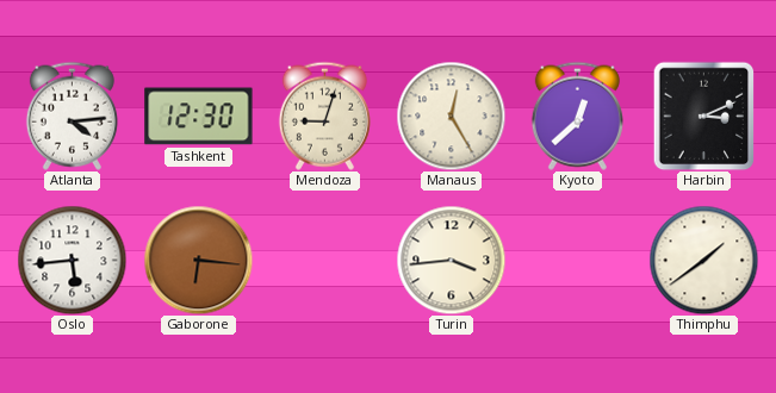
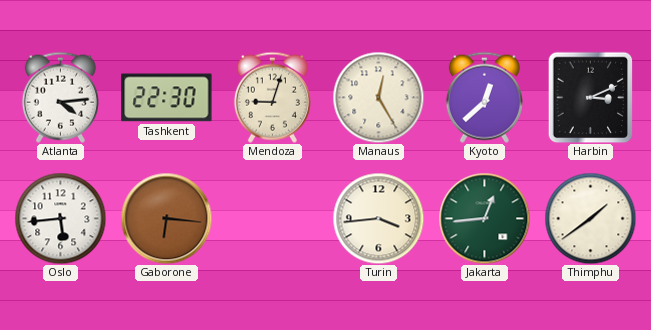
Tashkent: 12:30 -> 22:30 (167, 98)
Jakarta: none -> 12:44 (484, 218)
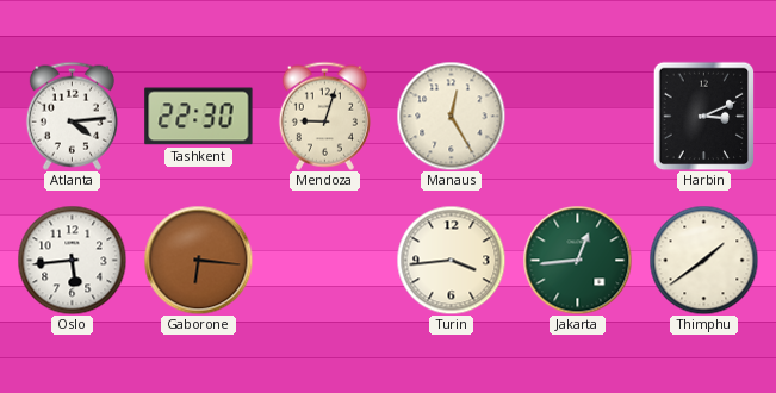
Kyoto: 12:38 -> none (484, 97)
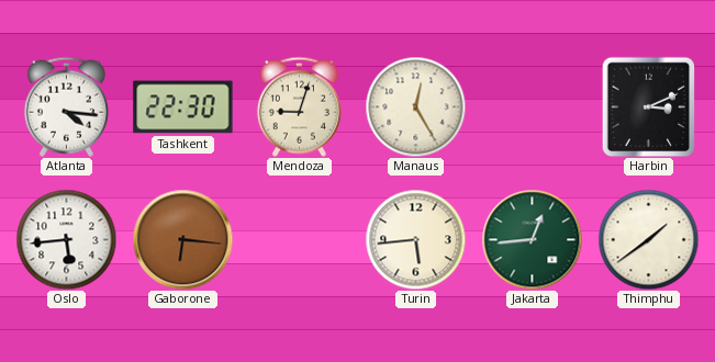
Atlanta: 4:14 -> 4:16 (66, 106)
Turin: 3:44 -> 5:44 (415, 239)
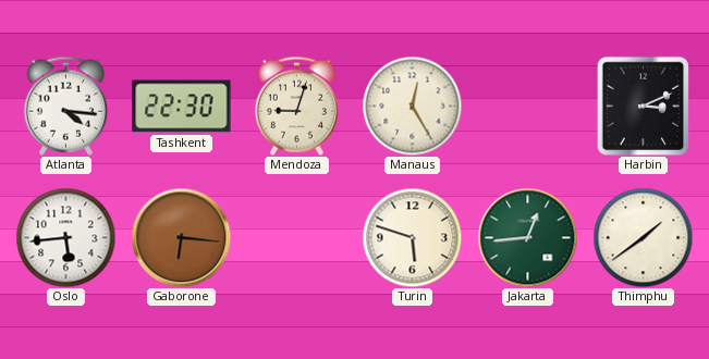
Turin: 5:44 -> 5:48 (412, 237)
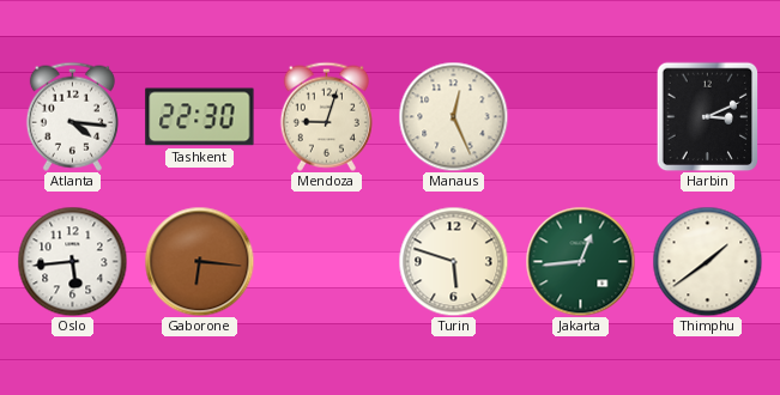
Manaus: 12:25 -> 12:26 (453, 116)
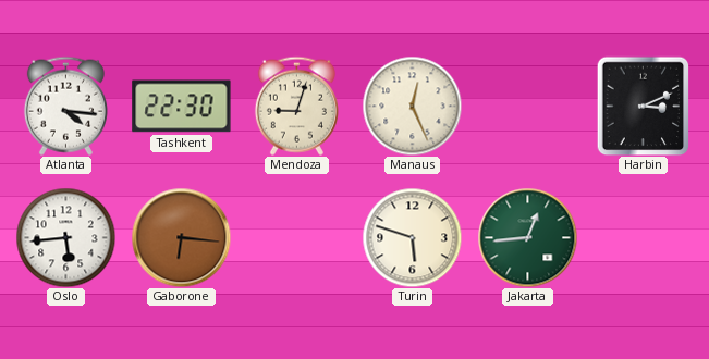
Thimphu: 1:39 -> none (707, 261)
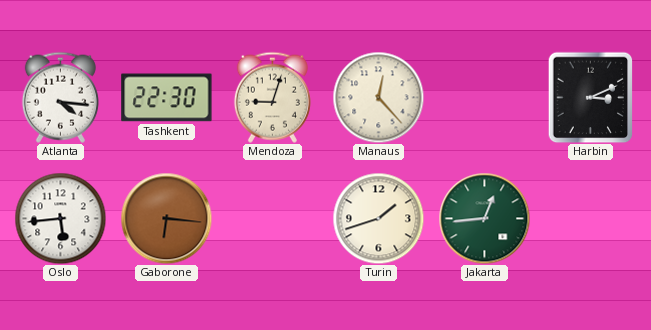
Manaus: 12:26 -> 12:23 (378, 97)
Turin: 5:48 -> 1:42 (378, 218)
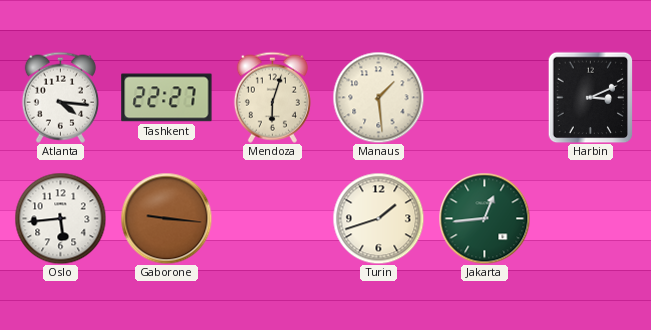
Tashkent: 22:30 -> 22:27 (167, 98)
Mendoza: 9:03 -> 6:03 (272, 97)
Manaus: 12:23 -> 1:29 (378, 97)
Gaborone: 6:16 -> 9:16 (166, 218)
